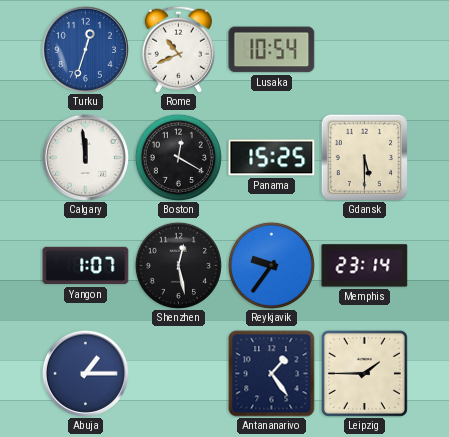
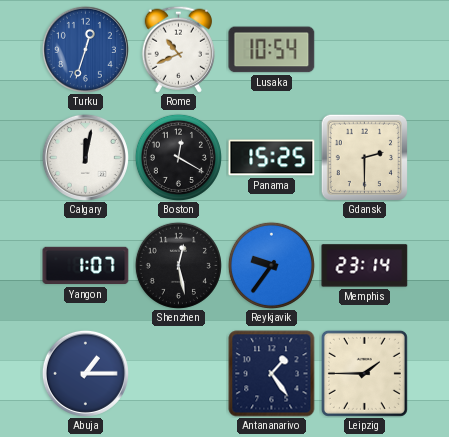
Calgary: 11:59 -> 12:02 (85, 157)
Gdansk: 5:30 -> 2:30 (364, 157)
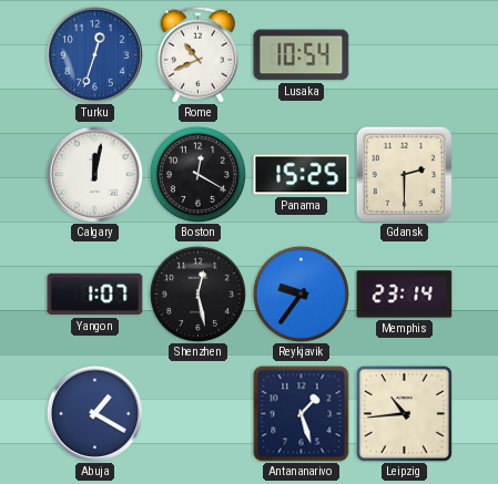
Abuja: 1:15 -> 1:20 (94, 413)
Antananarivo: 1:24 -> 1:27 (302, 414)
Leipzig: 1:45 -> 10:44 (404, 413)
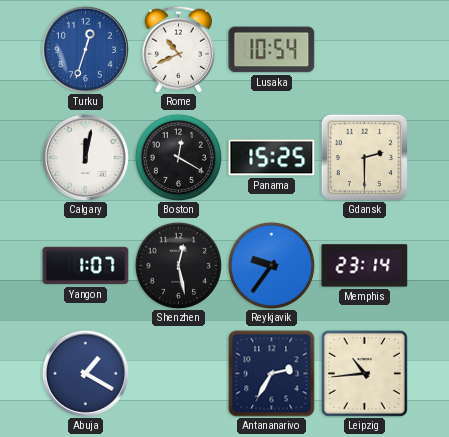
Antananarivo: 1:27 -> 2:35 (272, 374)
